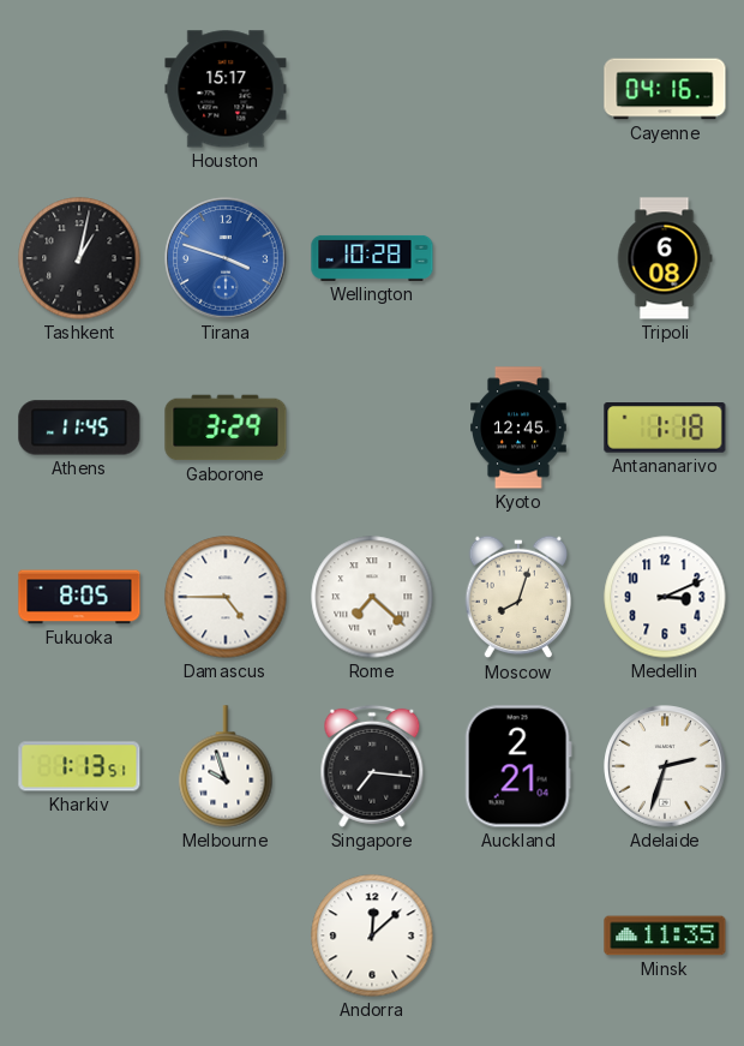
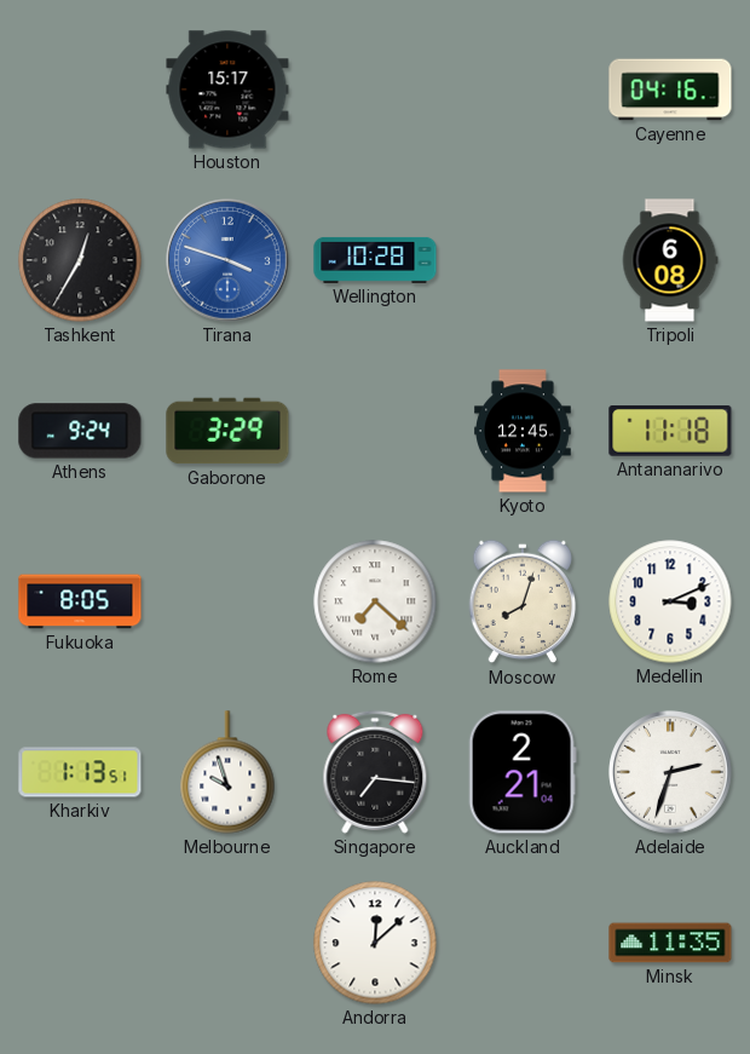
Tashkent: 1:02 -> 12:35 (80, 260)
Athens: 11:45 -> 9:24 (80, 431)
Antananarivo: 1:18 -> 11:18 (670, 432)
Damascus: 4:45 -> none (226, 597)
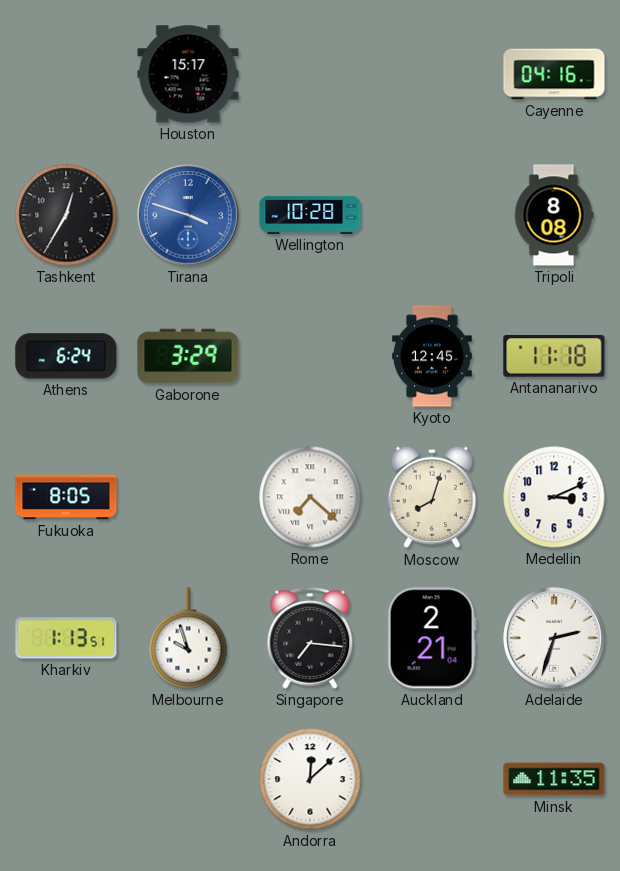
Tripoli: 6:08 -> 8:08 (554, 215)
Athens: 9:24 -> 6:24 (66, 356)
